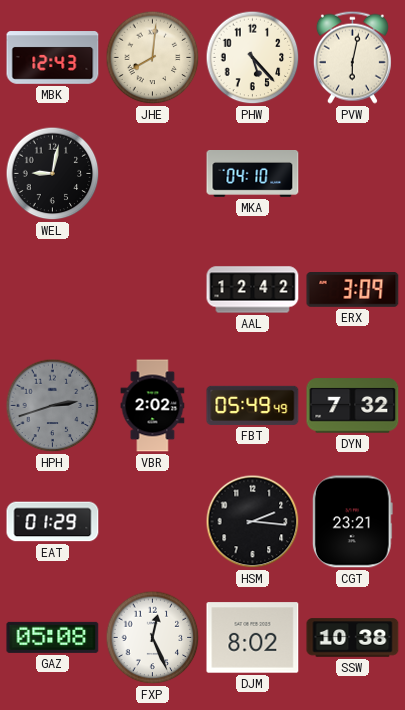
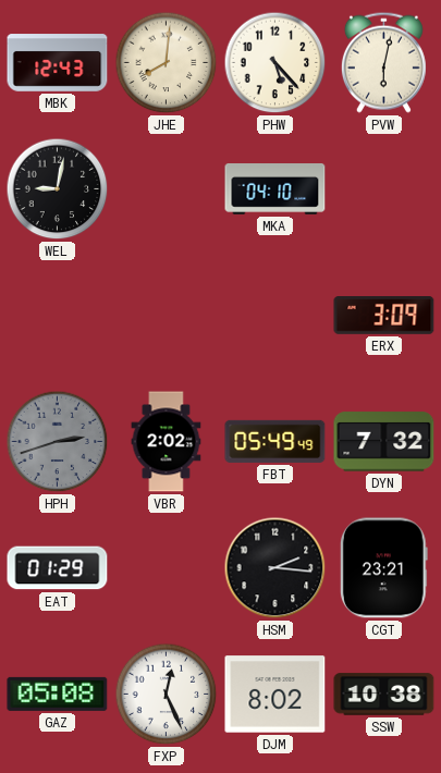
AAL: 12:42 -> none (253, 290)
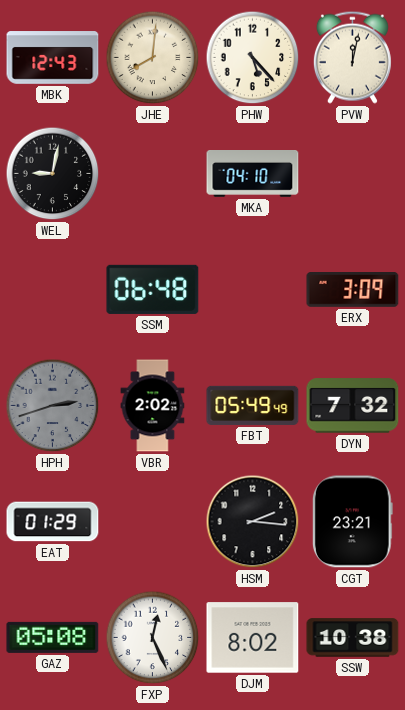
PVW: 6:02 -> 12:02 (352, 57)
SSM: none -> 06:48 (153, 289)
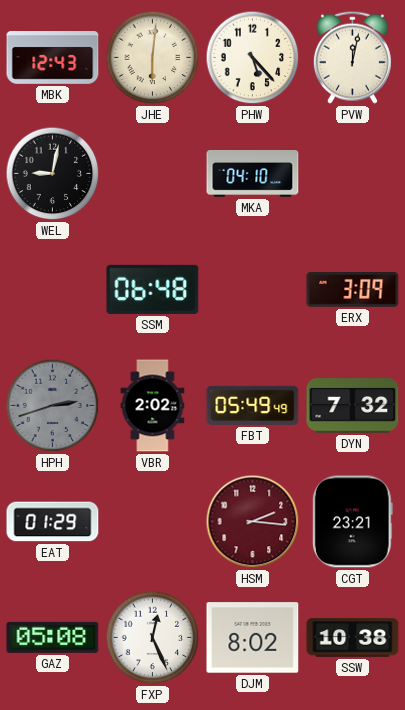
JHE: 8:01 -> 6:01 (153, 58)
HSM dial: black -> burgundy (253, 522)
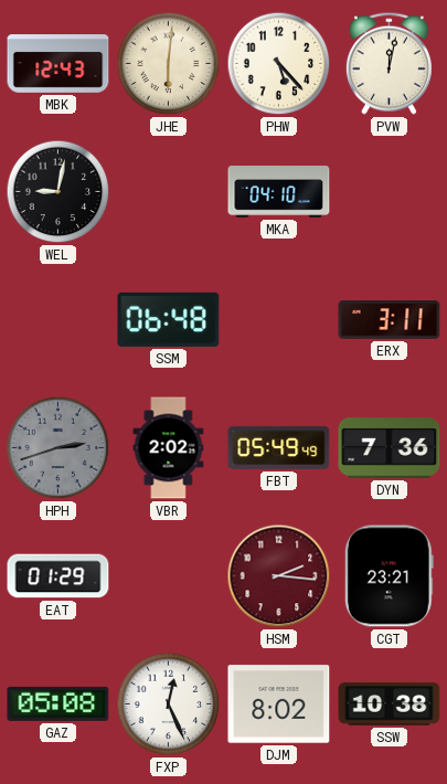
ERX: 3:09 -> 3:11 (390, 320)
DYN: 7:32 -> 7:36 (390, 448)
